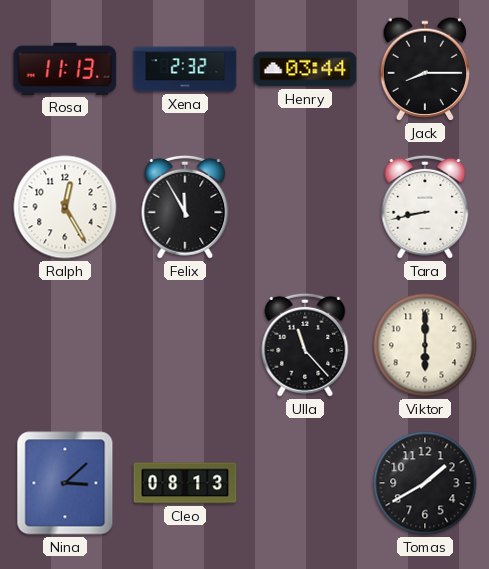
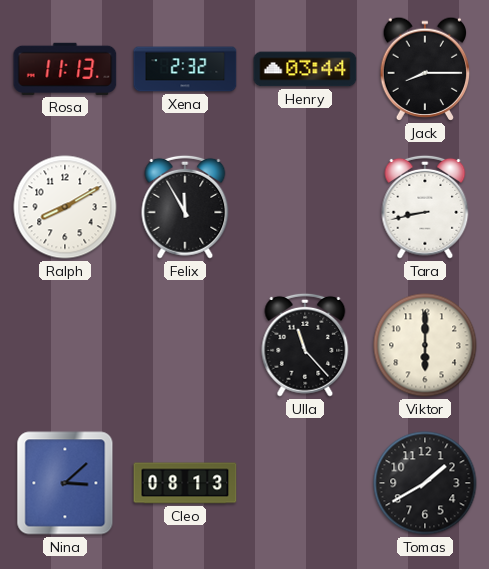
Ralph: 12:25 -> 8:10 (65, 207)
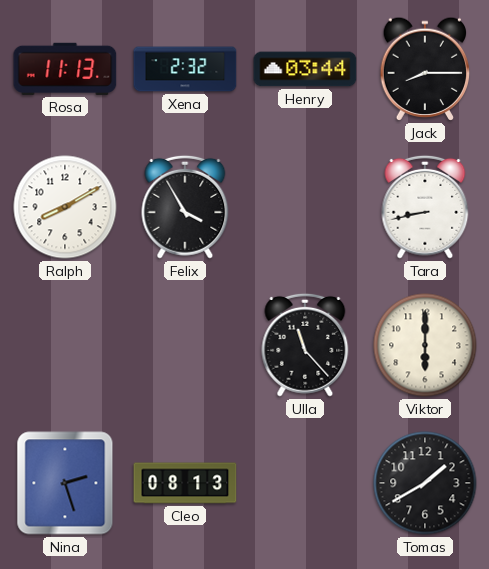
Felix: 11:55 -> 3:55 (185, 207)
Nina: 3:08 -> 2:27 (65, 483)
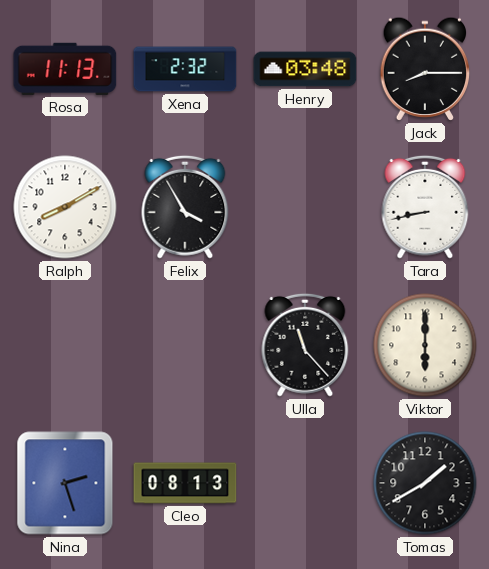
Henry: 03:44 -> 03:48 (305, 69)
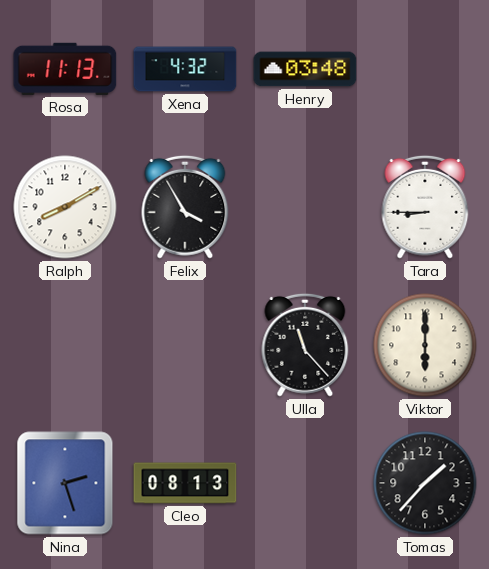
Xena: 2:32 -> 4:32 (185, 69)
Jack: 8:15 -> none (425, 69)
Tara: 8:43 -> 8:45 (425, 207)
Tomas: 1:40 -> 1:37 (425, 483)
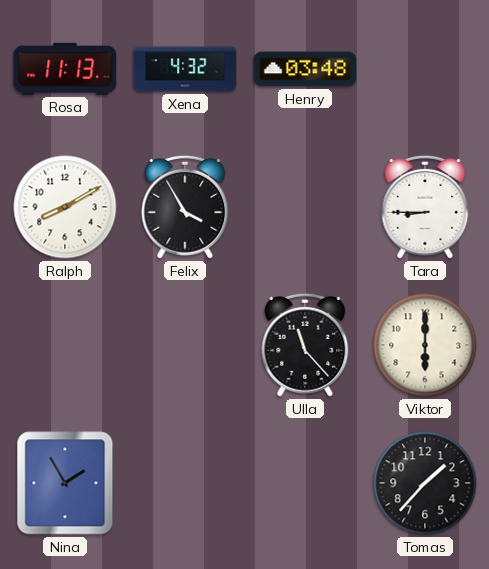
Nina: 2:27 -> 1:55 (65, 483)
Cleo: 08:13 -> none (185, 483)
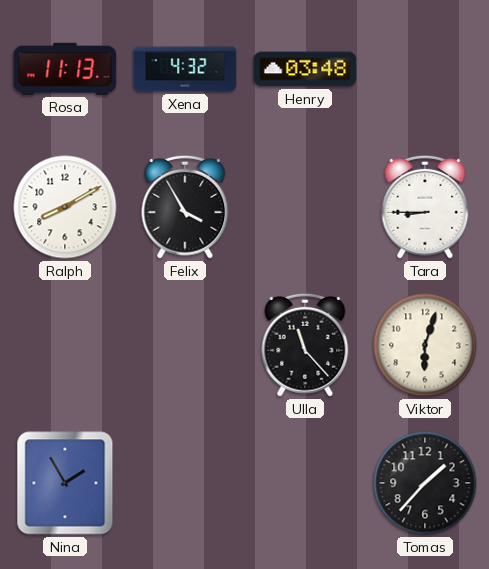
Viktor: 6:00 -> 6:03 (425, 345)
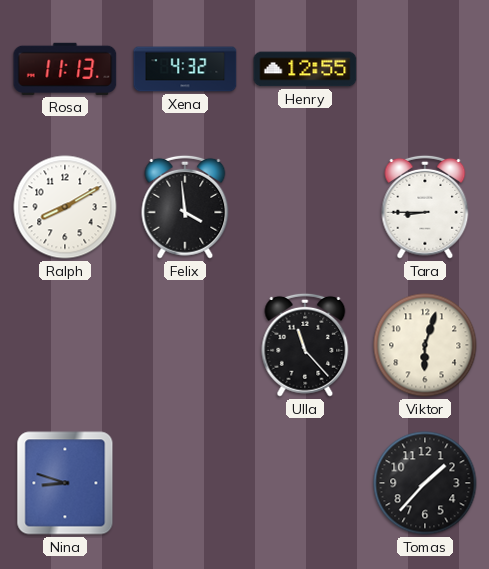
Henry: 03:48 -> 12:55 (305, 69)
Felix: 3:55 -> 3:59 (185, 207)
Nina: 1:55 -> 8:48 (65, 483)
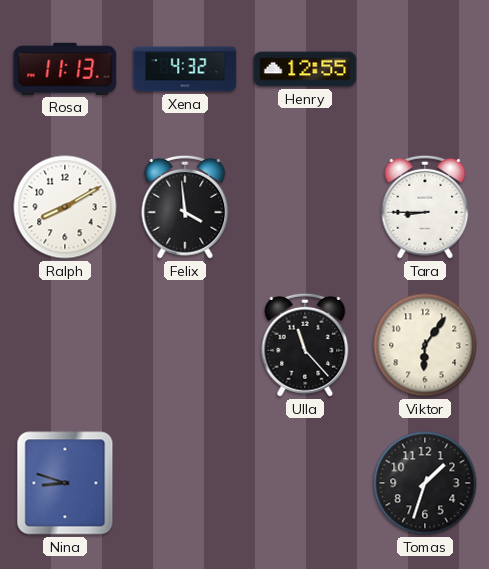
Viktor: 6:03 -> 6:06 (425, 345)
Tomas: 1:37 -> 1:33 (425, 483)
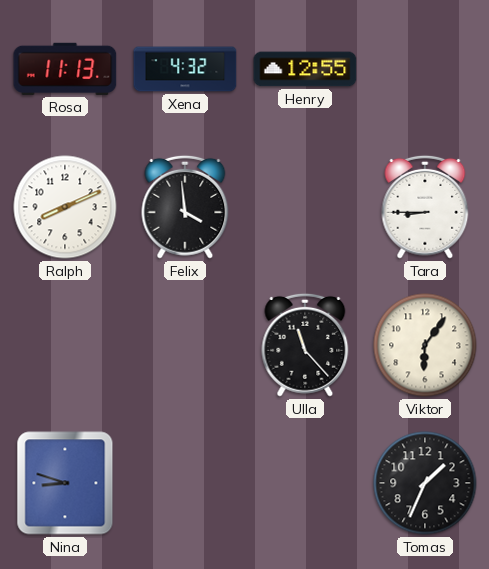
Ralph: 8:10 -> 8:11 (65, 207)
Tomas: 1:33 -> 1:34 (425, 483)
